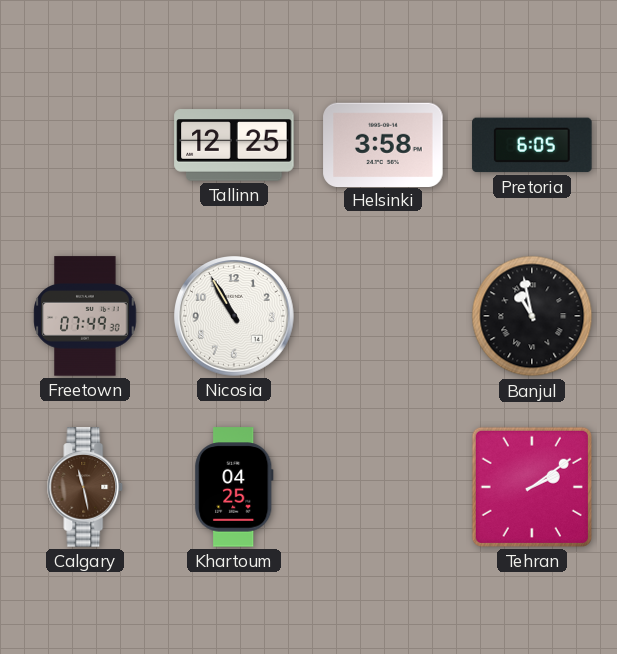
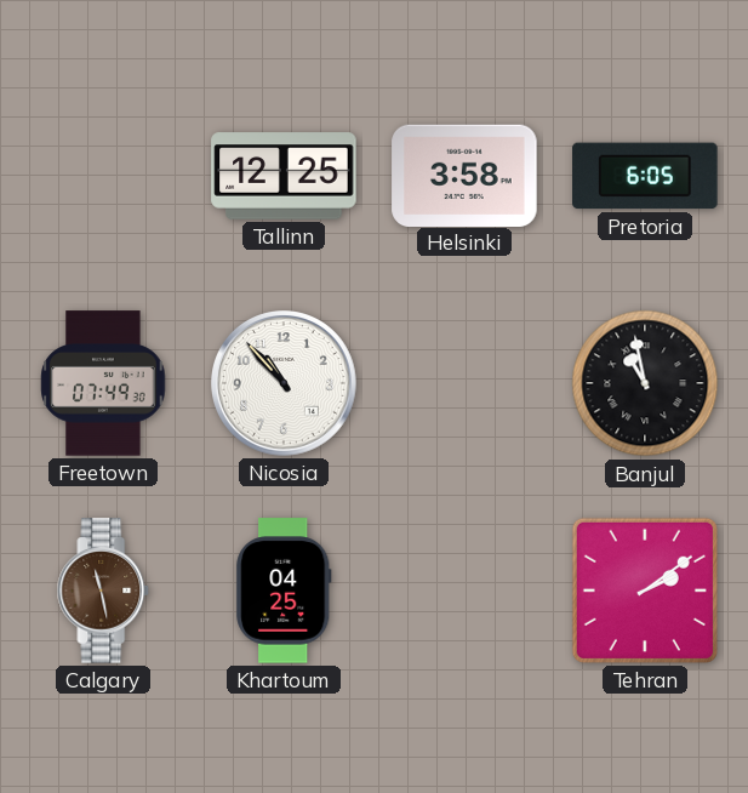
Nicosia: 10:55 -> 10:53 (285, 384)
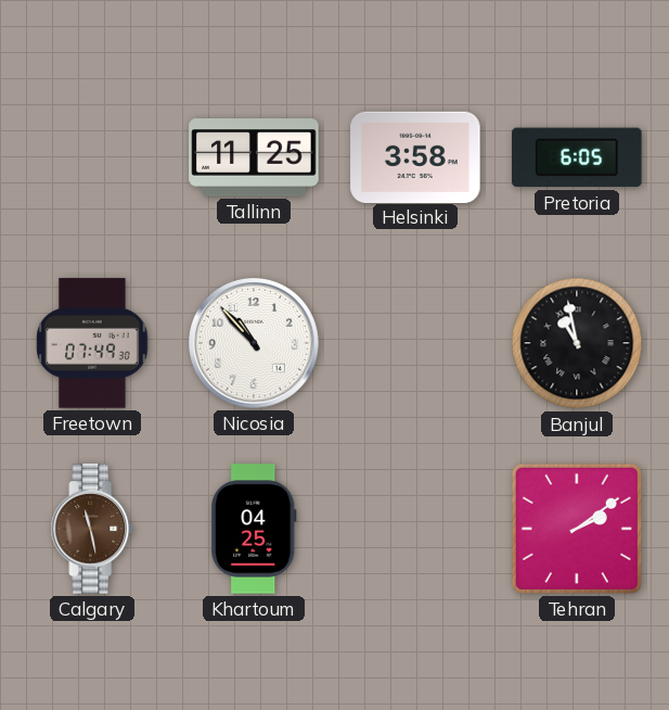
Tallinn: 12:25 -> 11:25 (254, 157)
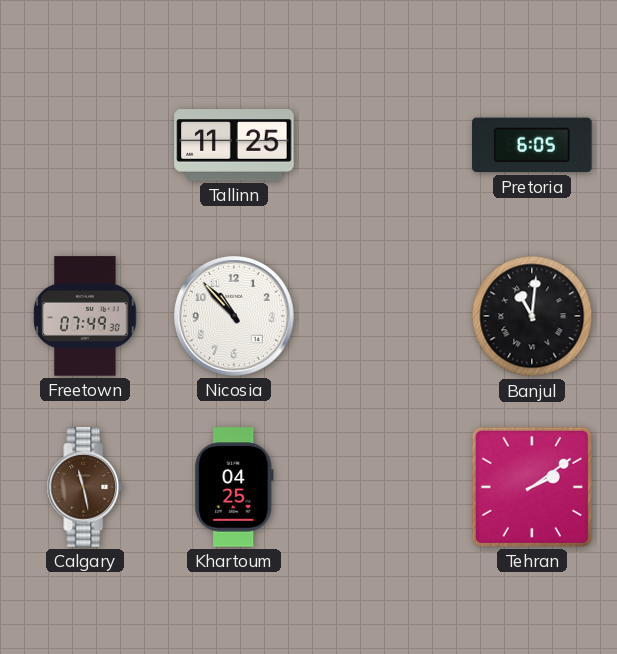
Helsinki: 3:58 -> none (415, 156)
Banjul: 10:58 -> 11:01 (532, 316)
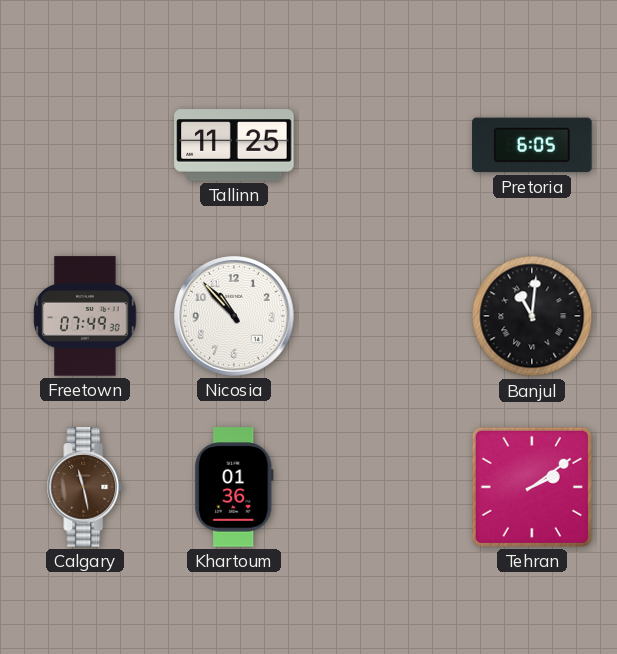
Khartoum: 04:25 -> 01:36 (234, 487)
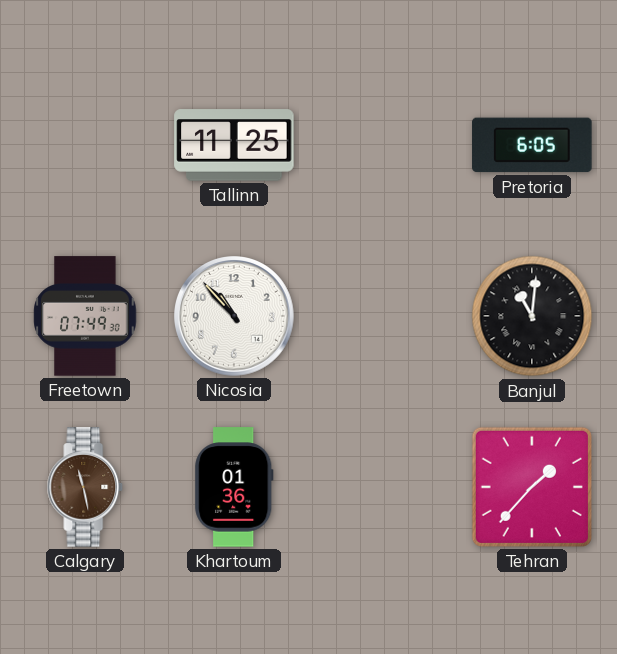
Tehran: 2:09 -> 1:37 (532, 487)
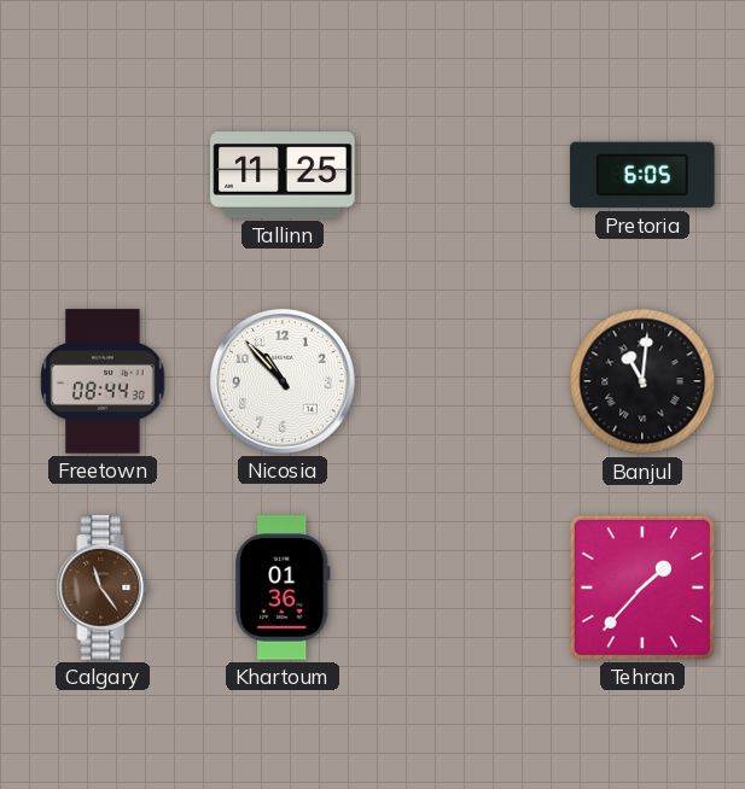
Freetown: 07:49 -> 08:44 (103, 381)
Calgary: 11:28 -> 11:24 (103, 588)
